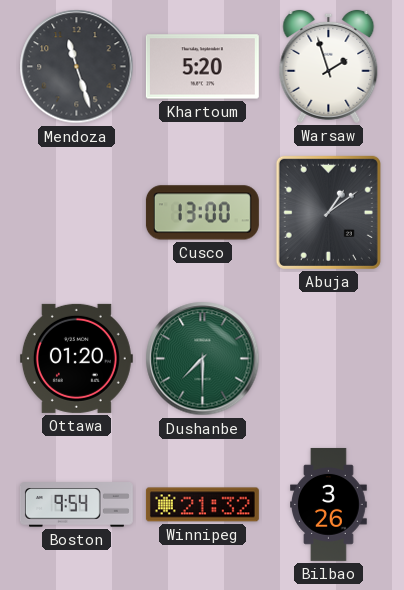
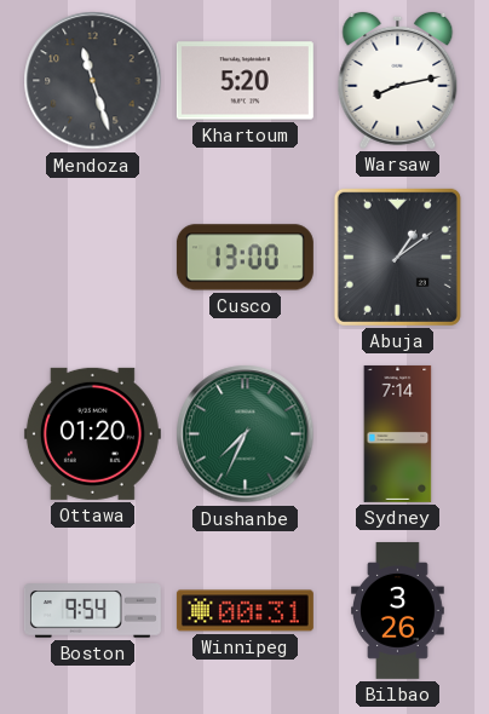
Warsaw: 1:57 -> 8:13 (398, 80)
Dushanbe: 7:30 -> 7:34 (246, 434)
Sydney: none -> 7:14 (398, 433)
Winnipeg: 21:32 -> 00:31 (244, 611)
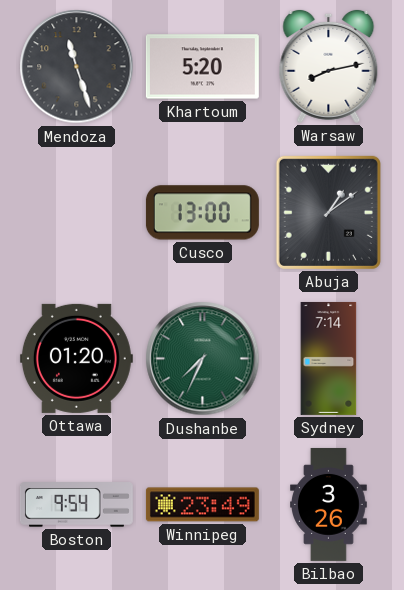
Winnipeg: 00:31 -> 23:49 (202, 505)
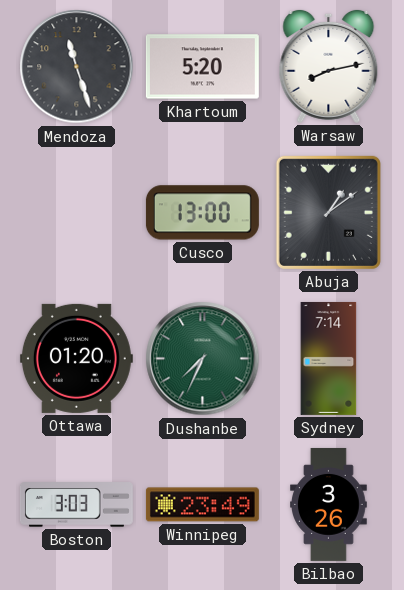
Boston: 9:54 -> 3:03 (76, 505)
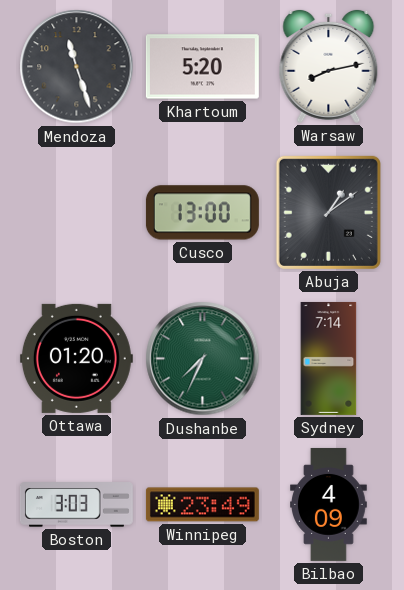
Bilbao: 3:26 -> 4:09 (329, 504)
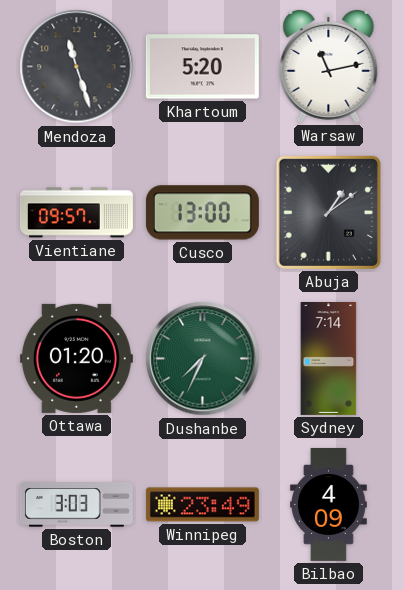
Warsaw: 8:13 -> 11:13 (329, 66)
Vientiane: none -> 09:57 (76, 213)
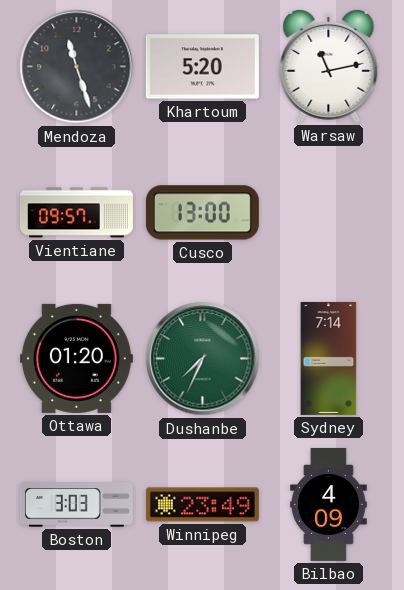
Abuja: 1:09 -> none (328, 212)
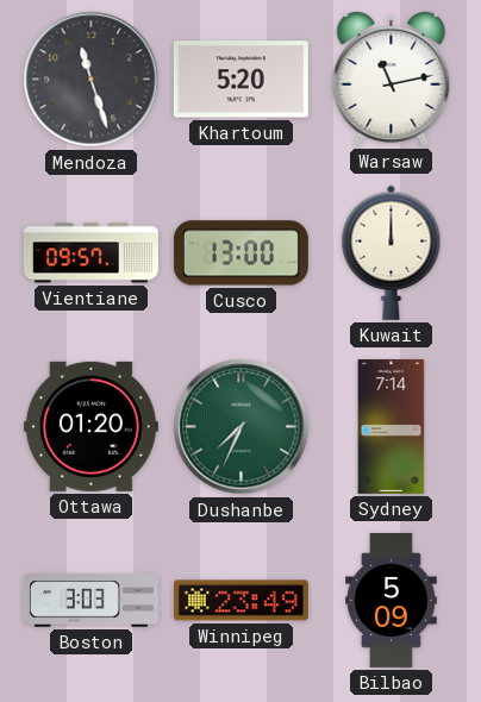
Kuwait: none -> 12:00 (392, 252)
Bilbao: 4:09 -> 5:09 (392, 600)
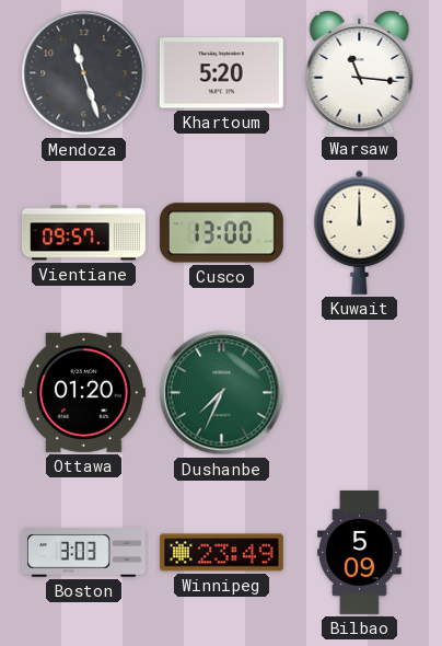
Warsaw: 11:13 -> 11:16 (360, 72)
Sydney: 7:14 -> none (392, 426)
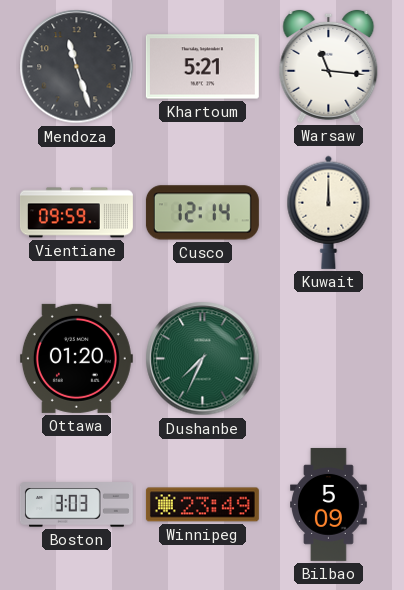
Khartoum: 5:20 -> 5:21 (202, 67)
Vientiane: 09:57 -> 09:59 (76, 213)
Cusco: 13:00 -> 12:14 (202, 213)
